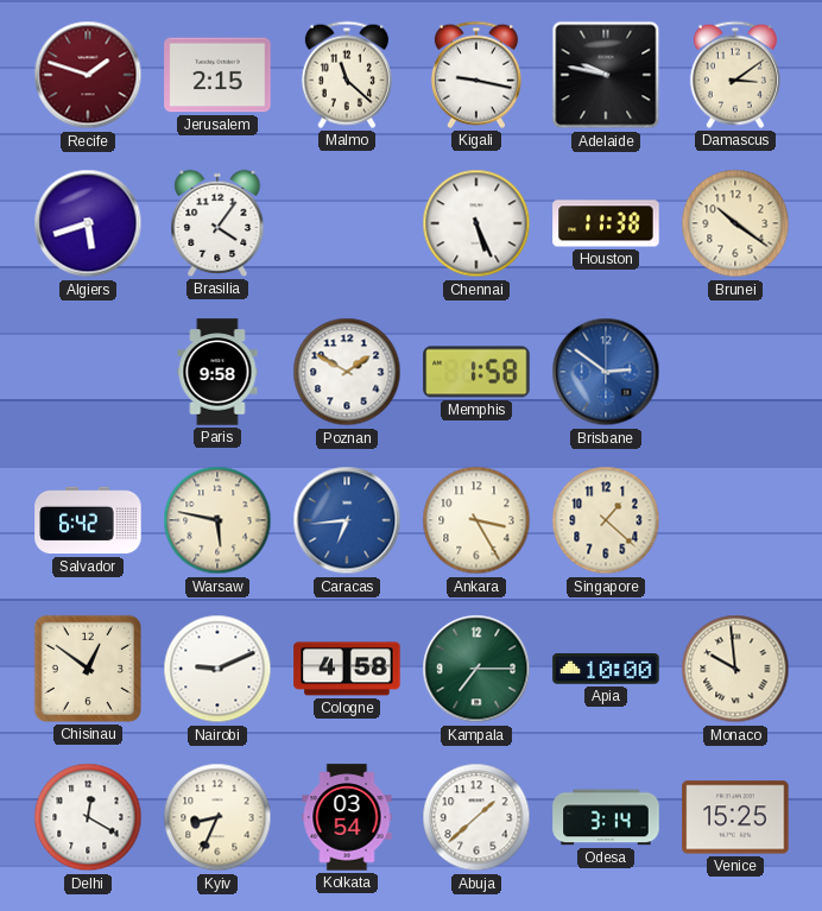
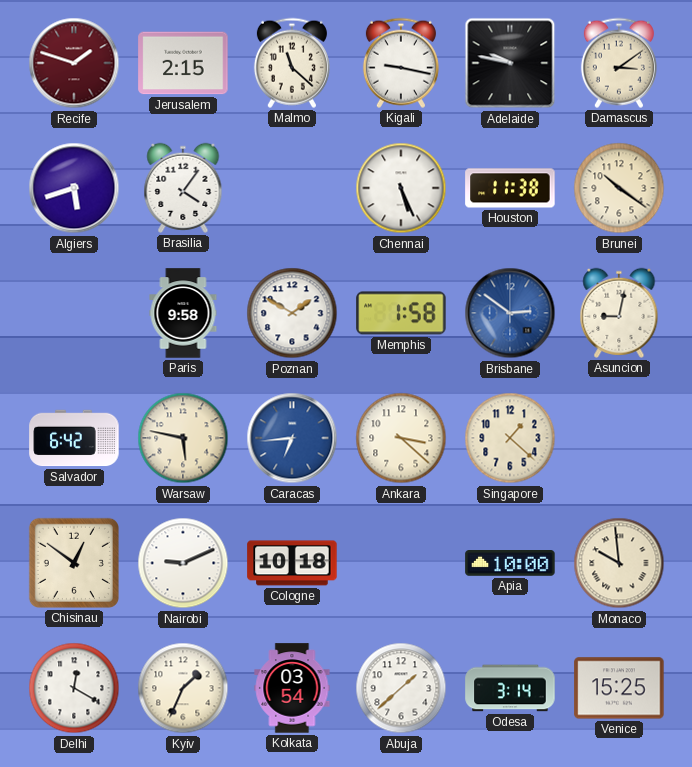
Asuncion: none -> 9:02 (619, 313)
Ankara: 3:25 -> 3:22 (401, 438)
Cologne: 4:58 -> 10:18 (292, 563)
Kampala: 7:15 -> none (476, 669)
Kyiv: 8:34 -> 1:34 (183, 688)
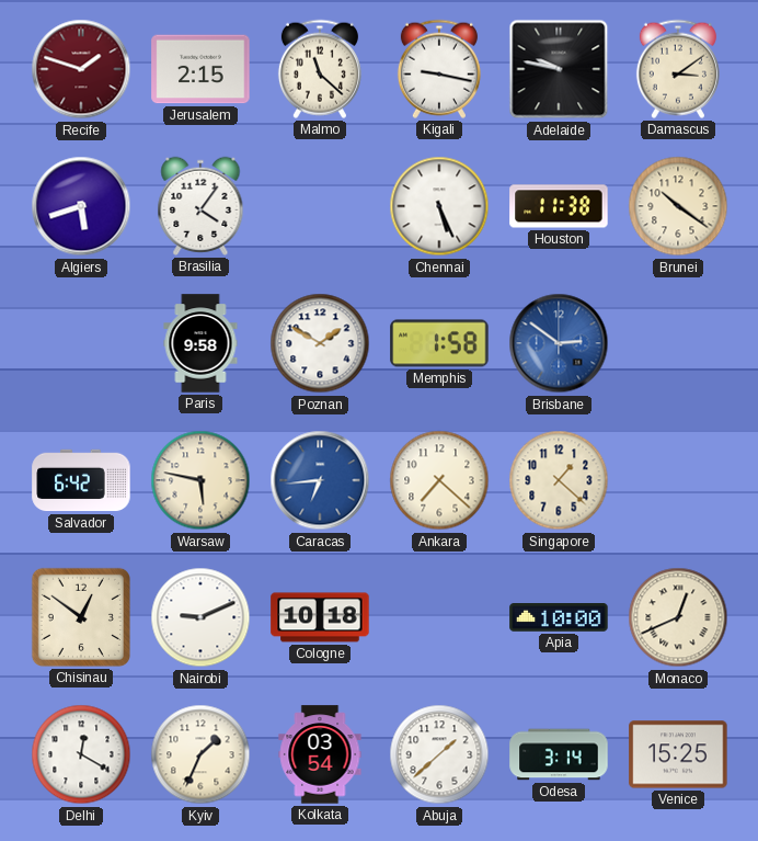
Asuncion: 9:02 -> none (619, 313)
Ankara: 3:22 -> 7:22 (439, 480)
Monaco: 9:59 -> 12:41 (678, 617)
